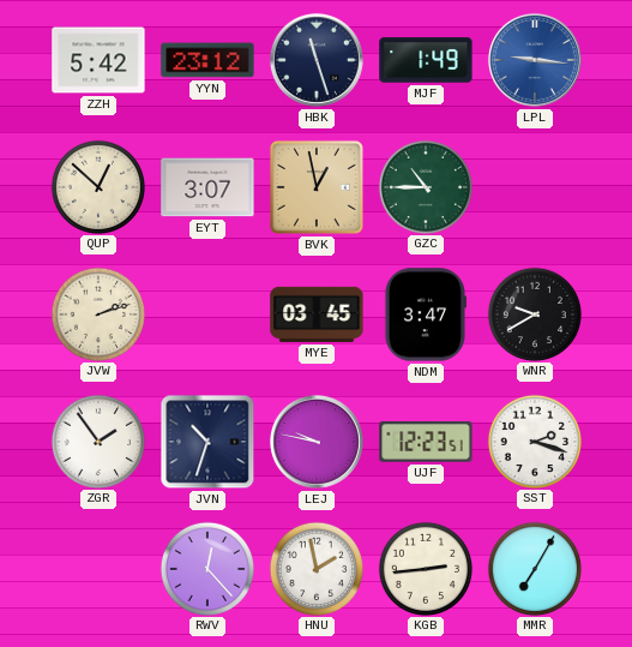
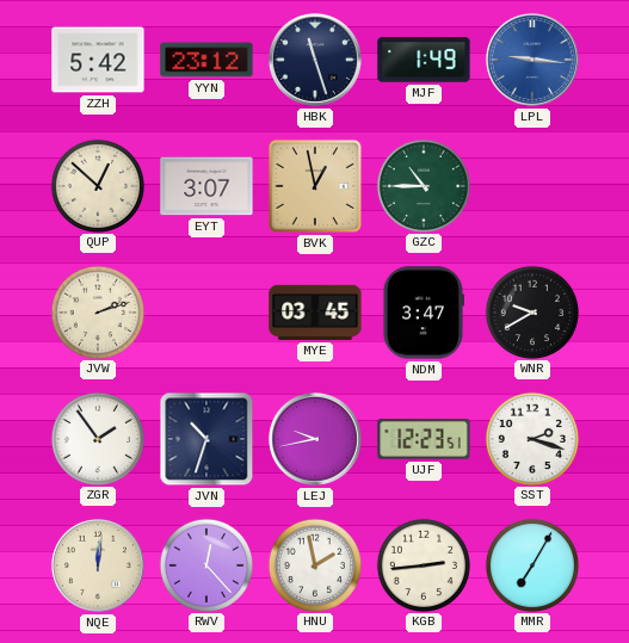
LEJ: 9:47 -> 9:43 (315, 439)
NQE: none -> 12:01 (98, 565)
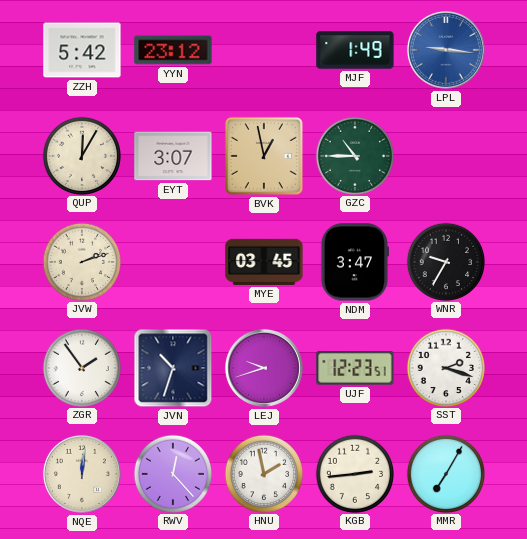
HBK: 11:27 -> none (315, 60)
QUP: 12:52 -> 12:05 (81, 155)
WNR: 9:40 -> 9:35 (445, 261)
LEJ: 9:43 -> 9:42 (264, 368)
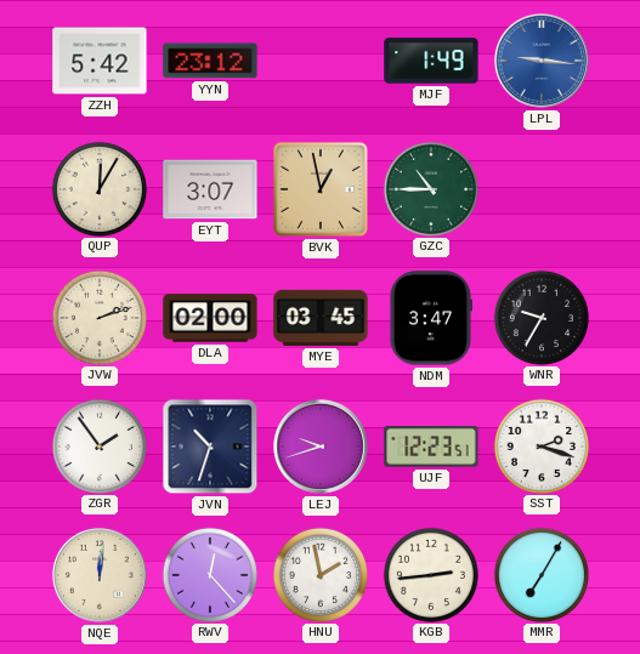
DLA: none -> 02:00 (210, 318)
